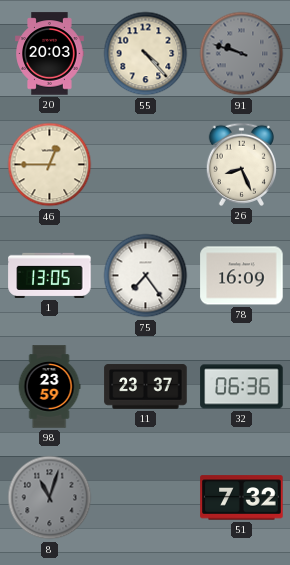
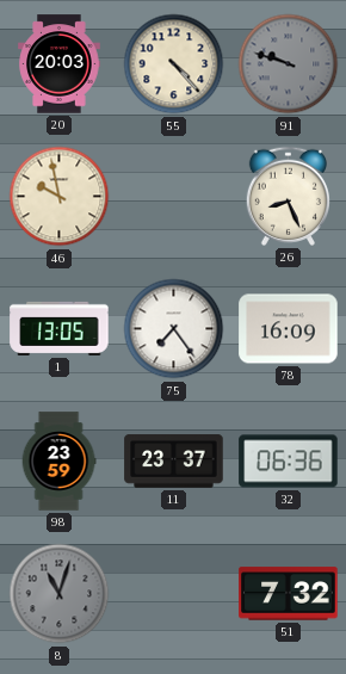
46: 12:45 -> 9:58 (60, 197)
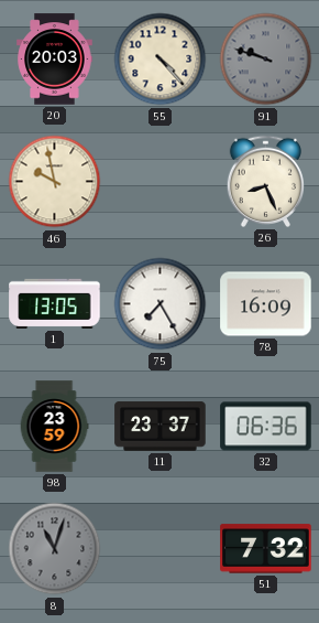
75: 7:24 -> 7:25 (161, 304)
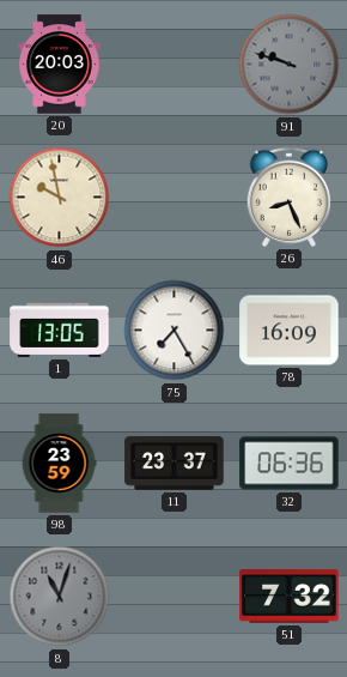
55: 4:23 -> none (161, 60)
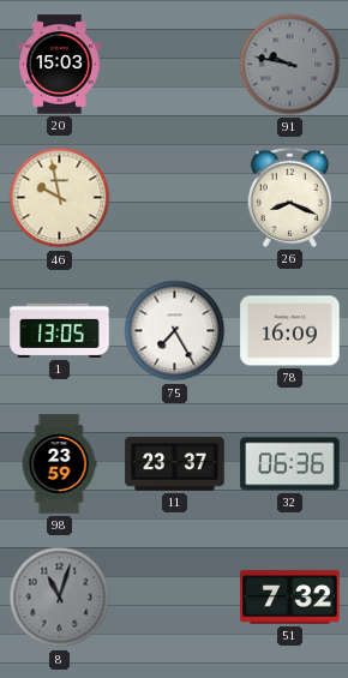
20: 20:03 -> 15:03 (60, 65)
91: 9:48 -> 9:47 (290, 65)
26: 8:26 -> 8:19 (289, 197)
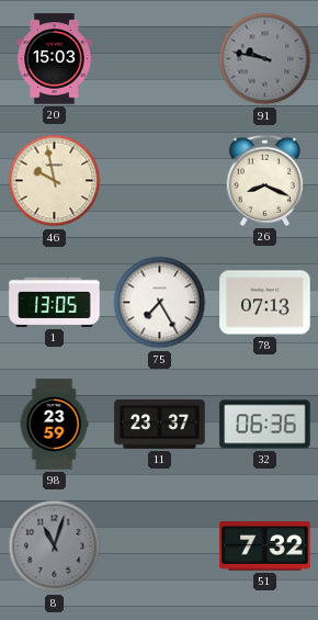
78: 16:09 -> 07:13 (265, 303)
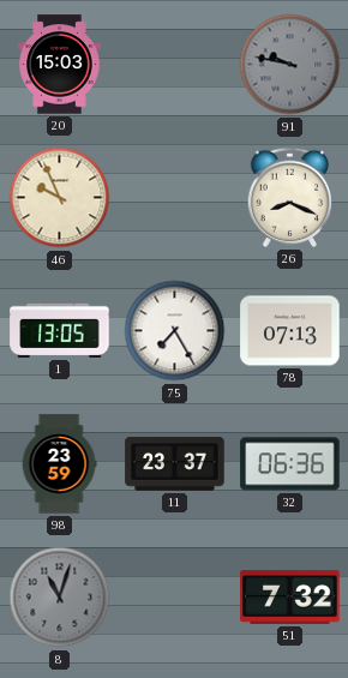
46: 9:58 -> 9:56 (60, 198)
